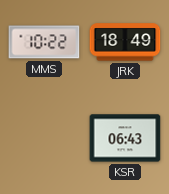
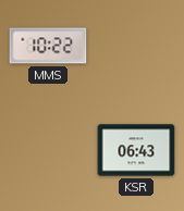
JRK: 18:49 -> none (125, 42)
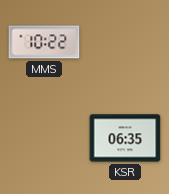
KSR: 06:43 -> 06:35 (125, 138)
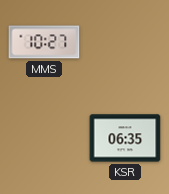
MMS: 10:22 -> 10:27 (44, 42)
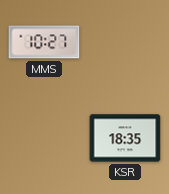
KSR: 06:35 -> 18:35 (125, 138)
